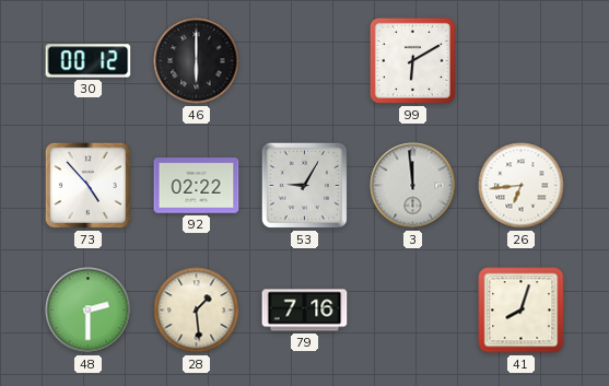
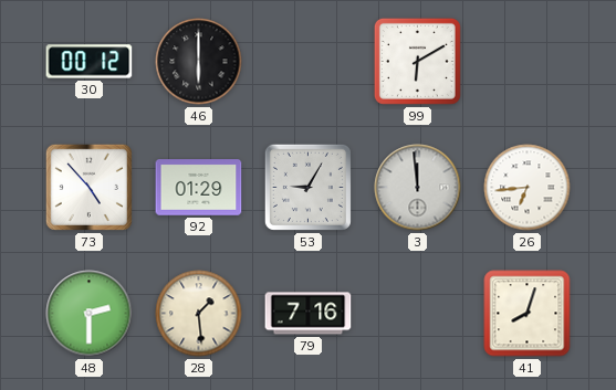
92: 02:22 -> 01:29 (199, 188)
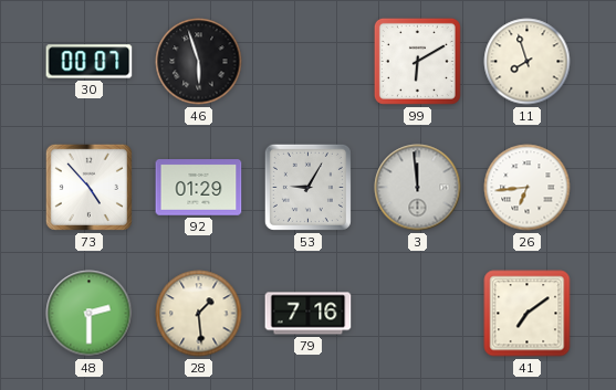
30: 00:12 -> 00:07 (90, 62)
46: 6:00 -> 5:57 (199, 62)
11: none -> 7:57 (528, 62)
41: 8:03 -> 7:09 (528, 314)
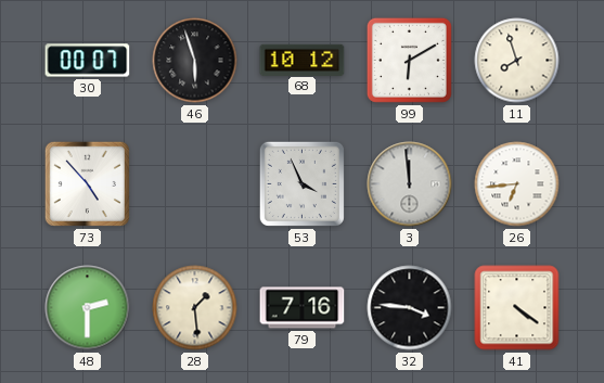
68: none -> 10:12 (303, 60)
92: 01:29 -> none (199, 188)
53: 9:05 -> 3:56 (301, 183)
32: none -> 3:46 (410, 308)
41: 7:09 -> 4:21 (517, 308)
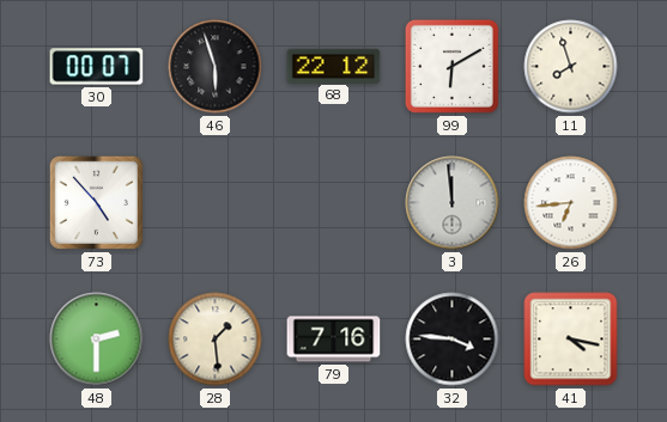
68: 10:12 -> 22:12 (334, 66)
53: 3:56 -> none (301, 183)
41: 4:21 -> 4:17 (571, 340)
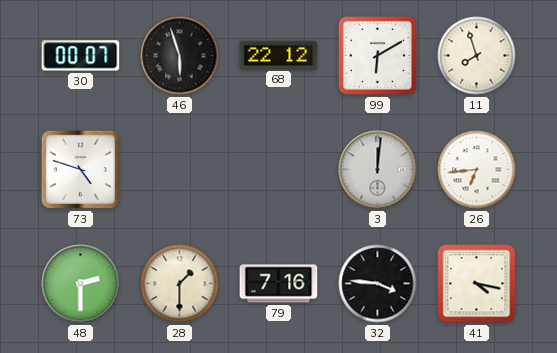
73: 4:53 -> 4:48 (80, 169)
3: 11:59 -> 12:01 (378, 170)
28: 1:29 -> 1:30 (180, 284)
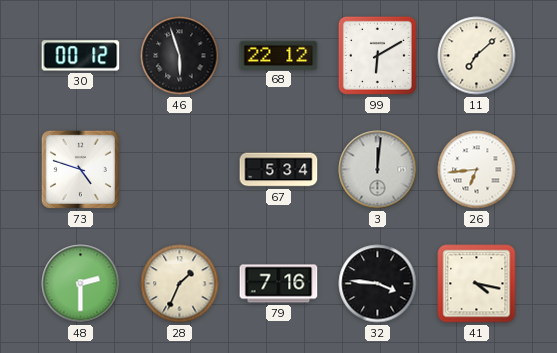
30: 00:07 -> 00:12 (81, 56)
11: 7:57 -> 7:08 (477, 56)
67: none -> 5:34 (279, 170)
28: 1:30 -> 1:34 (180, 284)
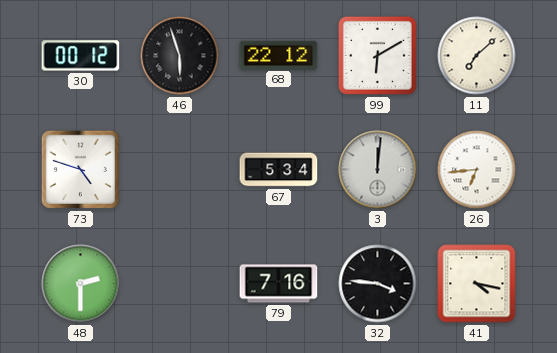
28: 1:34 -> none (180, 284)
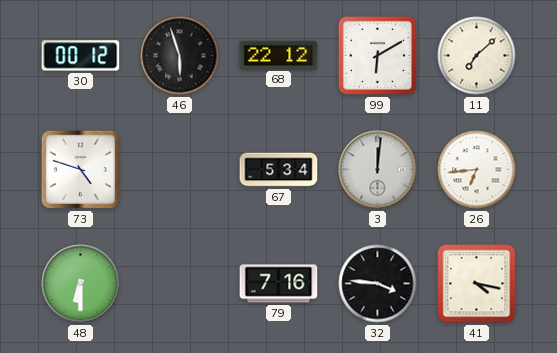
48: 2:30 -> 6:30 (81, 284)
